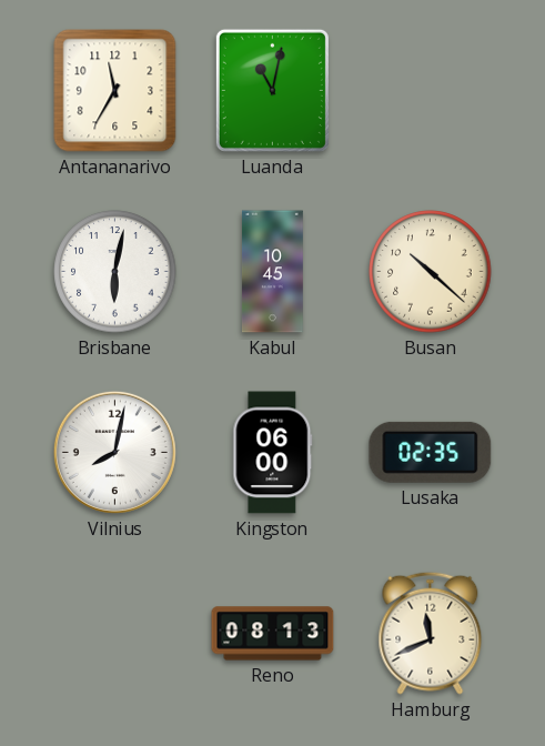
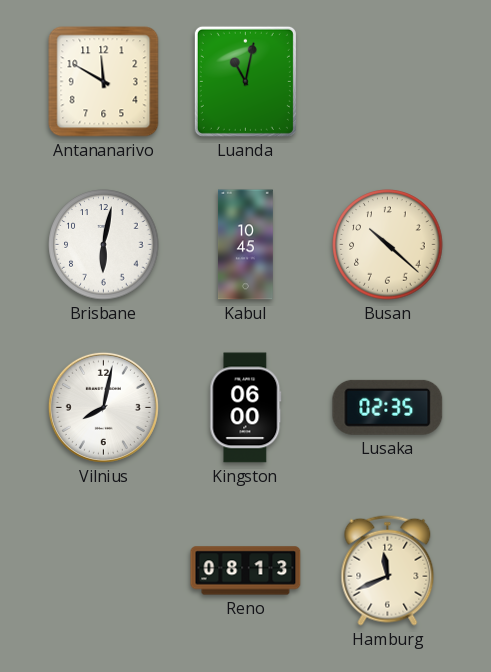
Antananarivo: 11:35 -> 11:50 (104, 82)
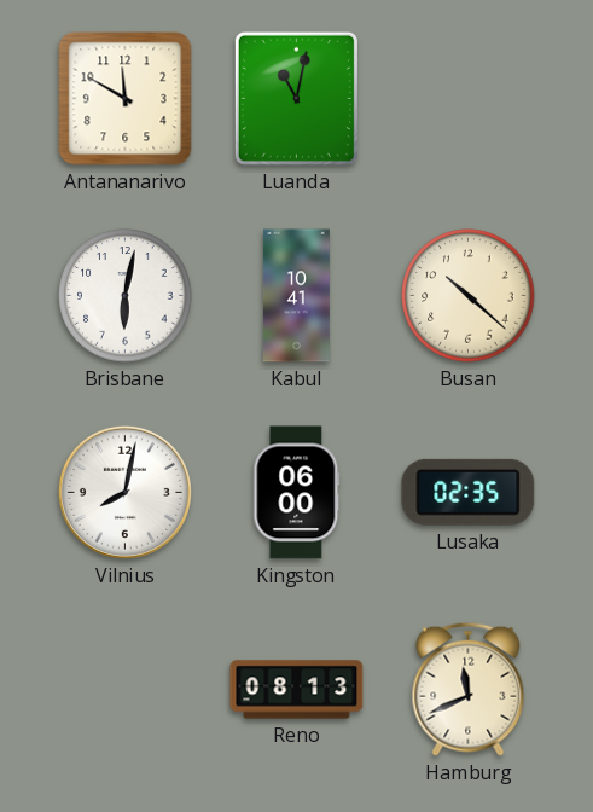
Kabul: 10:45 -> 10:41 (296, 296)
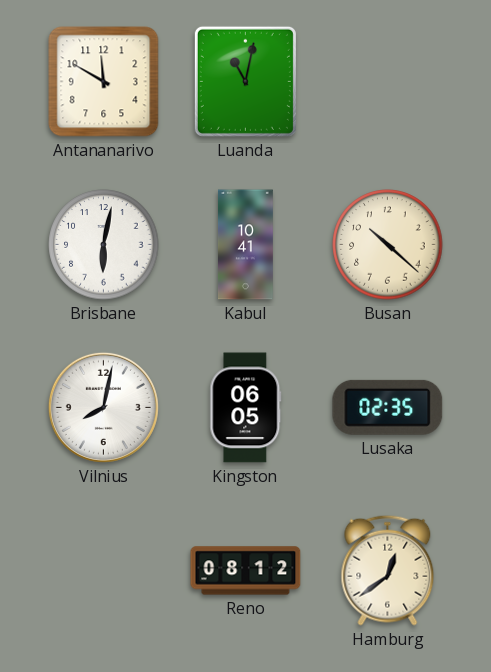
Kingston: 06:00 -> 06:05 (246, 408)
Reno: 08:13 -> 08:12 (246, 571)
Hamburg: 11:41 -> 12:39 (388, 570)
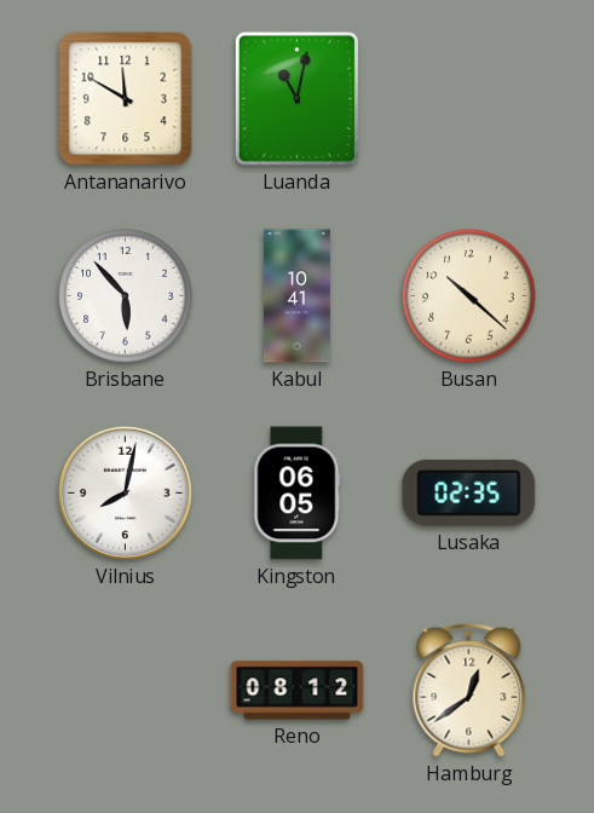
Brisbane: 6:02 -> 5:53 (126, 296)
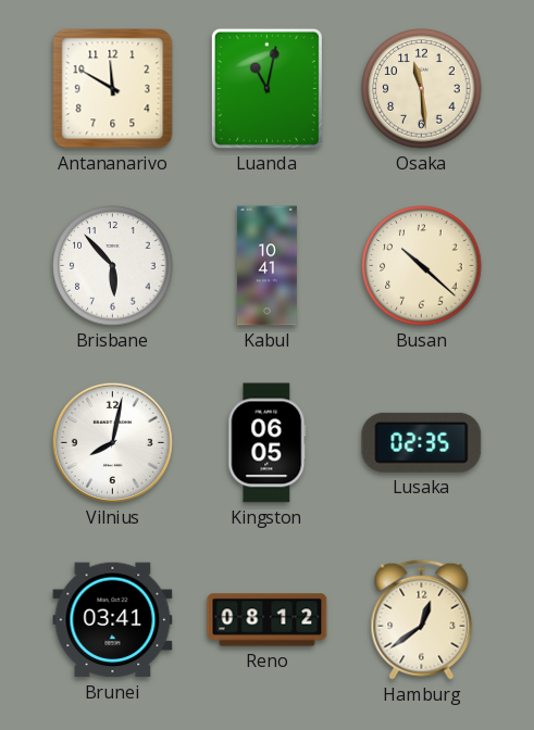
Osaka: none -> 11:29 (422, 89)
Brunei: none -> 03:41 (113, 620)
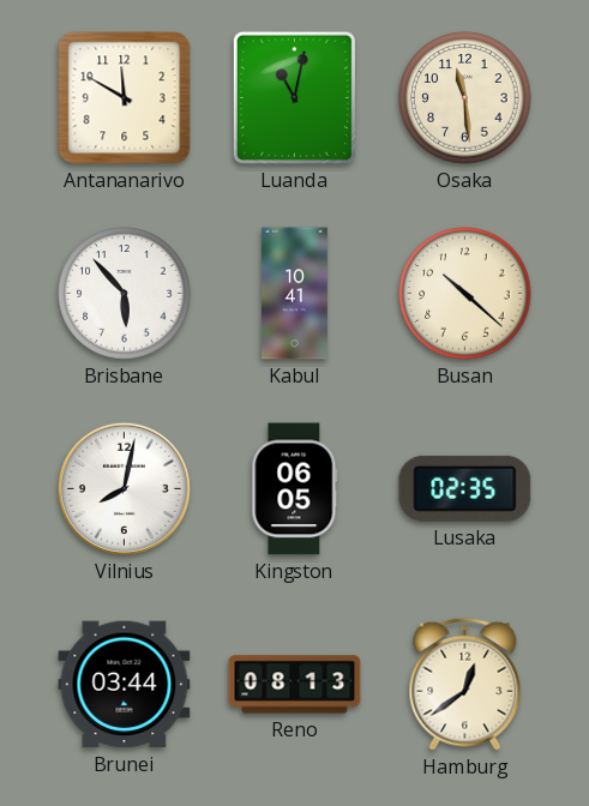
Brunei: 03:41 -> 03:44 (125, 685)
Reno: 08:12 -> 08:13 (295, 685)
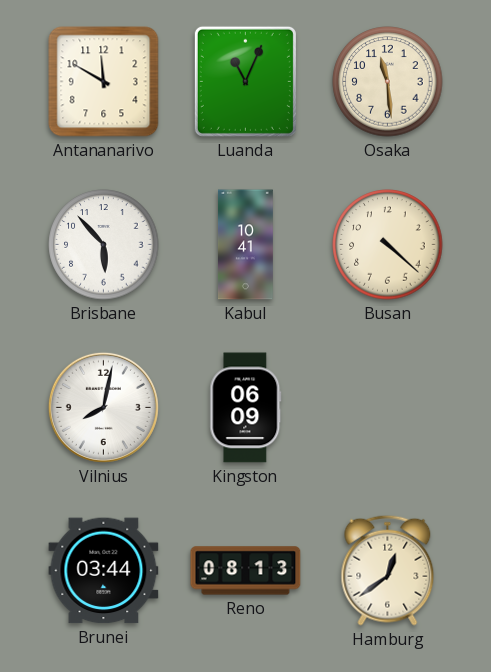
Luanda: 11:02 -> 11:04 (245, 81)
Busan: 10:22 -> 4:22 (388, 245)
Kingston: 06:05 -> 06:09 (246, 408)
Lusaka: 02:35 -> none (465, 488)
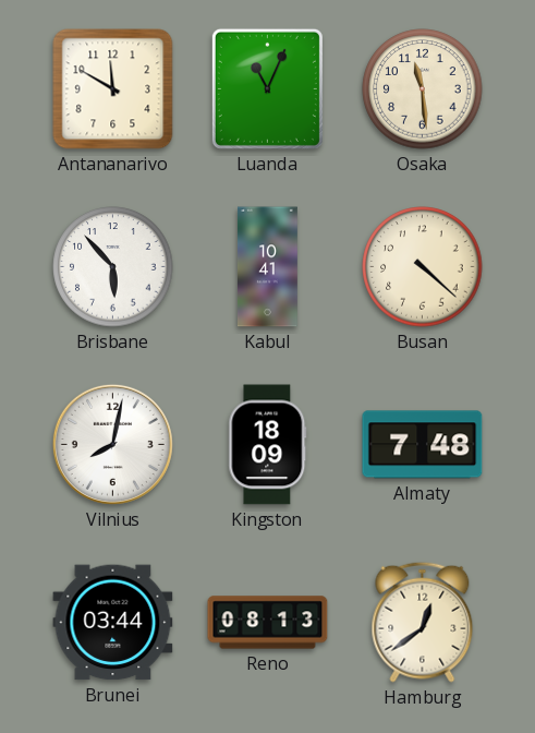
Kingston: 06:09 -> 18:09 (268, 445)
Almaty: none -> 7:48 (423, 445)
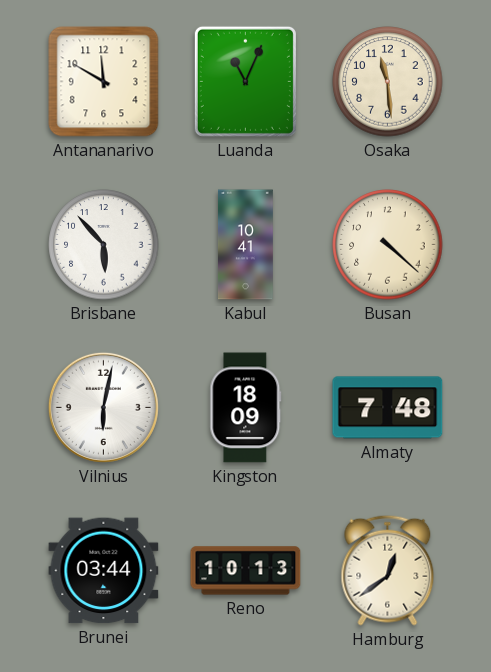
Vilnius: 8:02 -> 6:02 (103, 407)
Reno: 08:13 -> 10:13 (246, 571)
